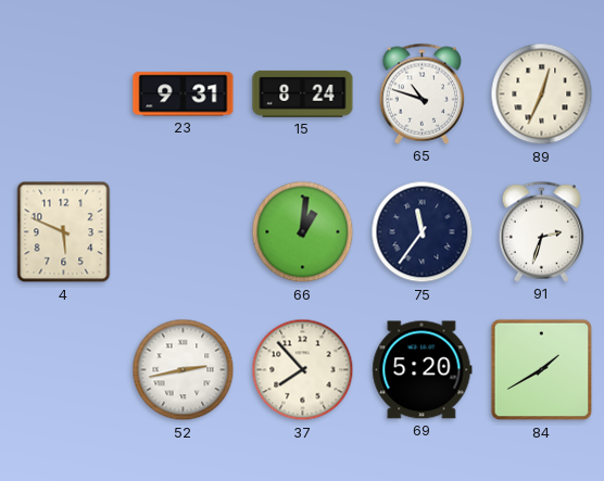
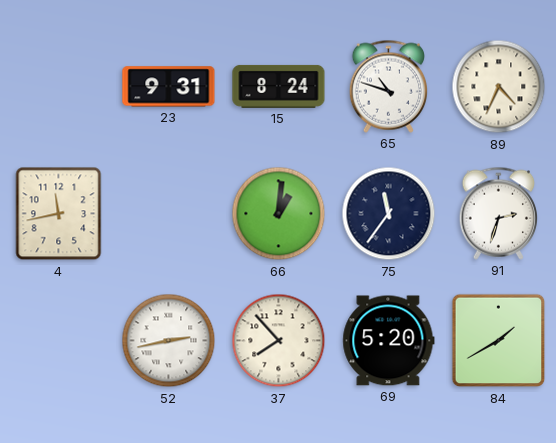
89: 12:34 -> 4:34 (499, 87)
4: 5:49 -> 11:43 (59, 214)
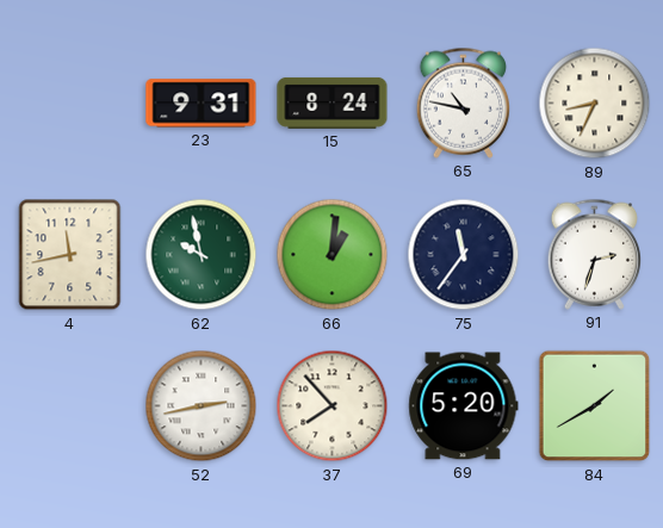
65: 10:48 -> 10:47 (463, 103)
89: 4:34 -> 8:34 (595, 104)
62: none -> 9:58 (202, 255)
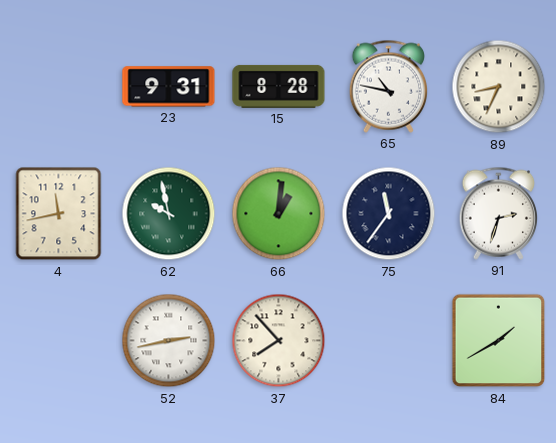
15: 8:24 -> 8:28 (279, 86)
69: 5:20 -> none (464, 406)
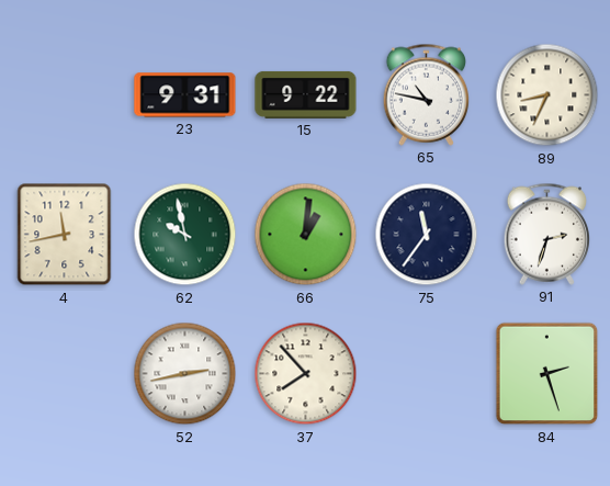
15: 8:28 -> 9:22 (306, 94)
84: 1:40 -> 2:27 (547, 374)
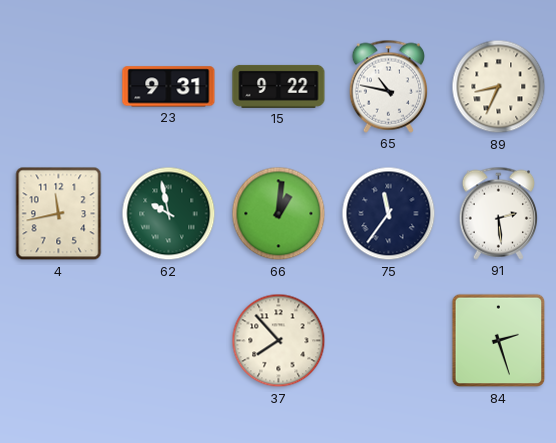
91: 2:33 -> 2:29 (498, 213)
52: 2:43 -> none (185, 374)
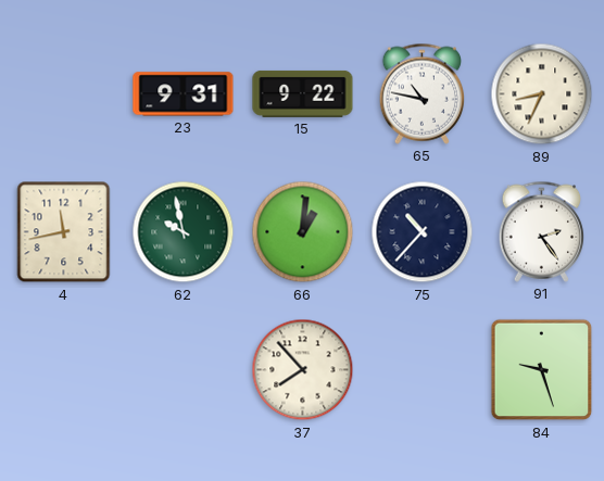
75: 11:36 -> 10:37 (423, 232)
91: 2:29 -> 2:24 (541, 231)
84: 2:27 -> 9:27 (542, 370)
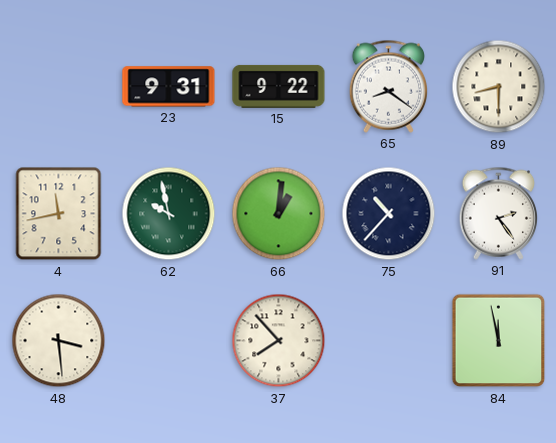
65: 10:47 -> 8:21 (388, 86)
89: 8:34 -> 8:30 (499, 87)
48: none -> 3:29 (59, 341)
84: 9:27 -> 11:58 (499, 341)
